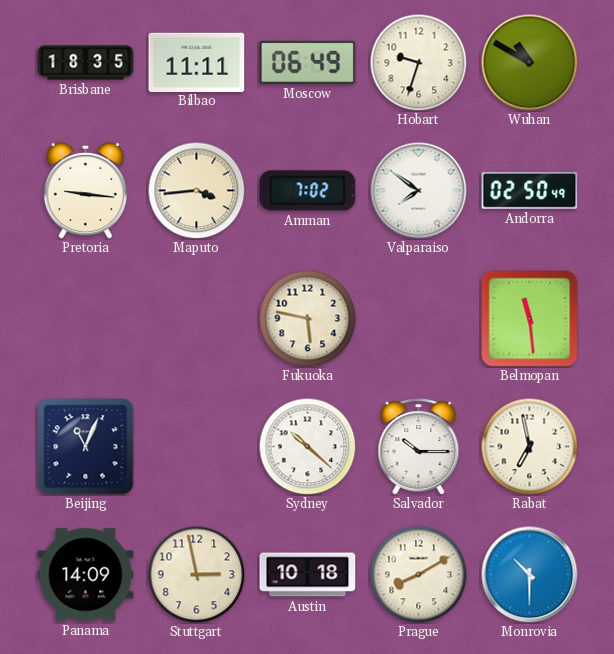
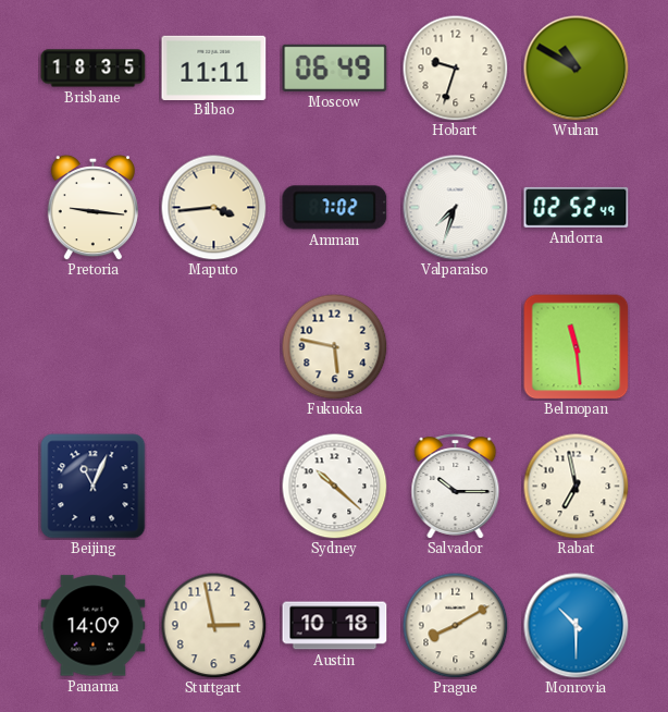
Valparaiso: 7:51 -> 7:33 (456, 208)
Andorra: 02:50 -> 02:52 (577, 207)
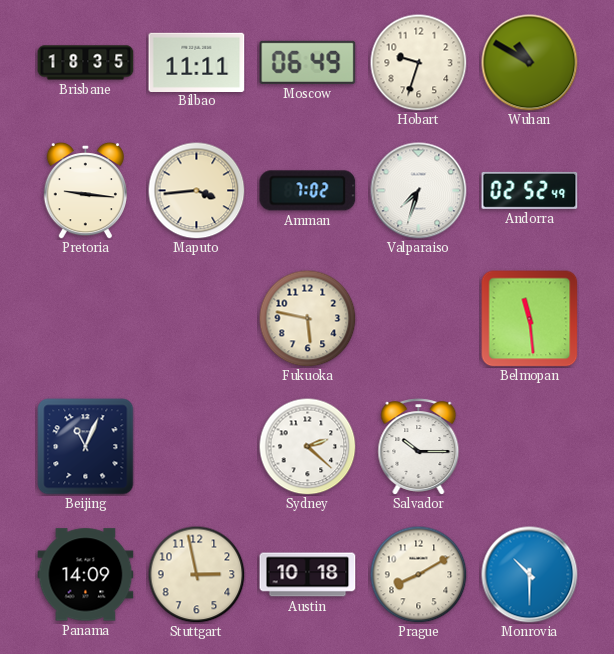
Sydney: 10:22 -> 2:22 (307, 446)
Rabat: 6:58 -> none (576, 486)
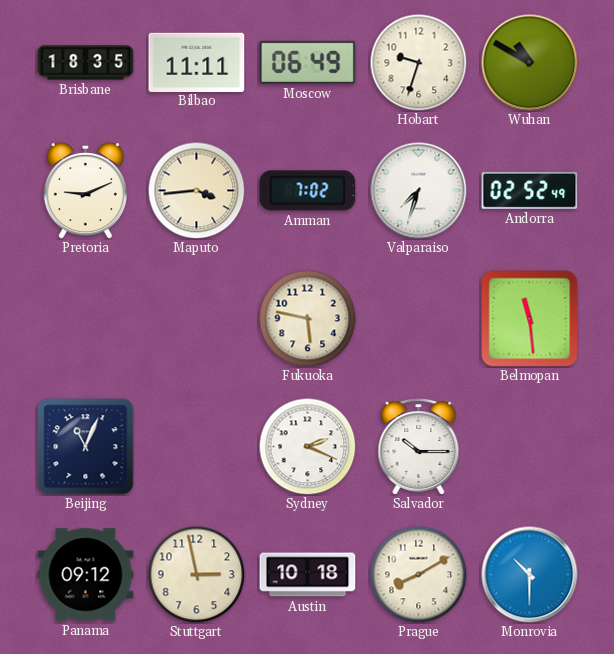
Pretoria: 9:16 -> 9:11 (85, 190)
Sydney: 2:22 -> 2:19 (307, 446)
Panama: 14:09 -> 09:12 (86, 575)
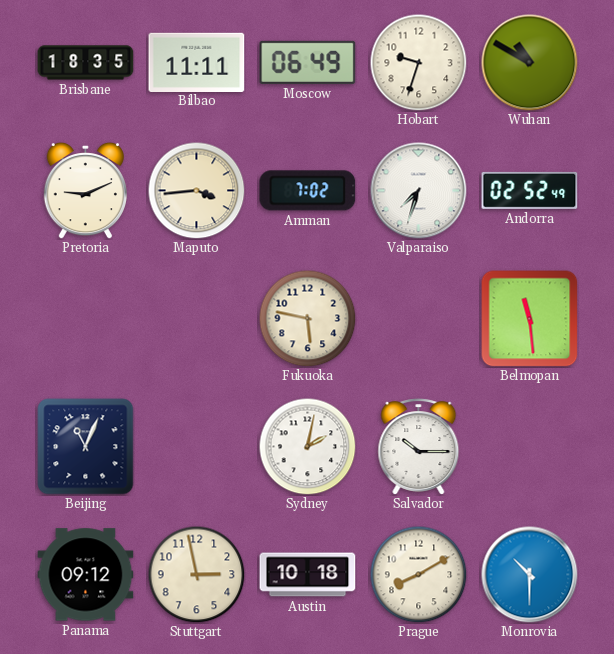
Sydney: 2:19 -> 2:02 (307, 446)
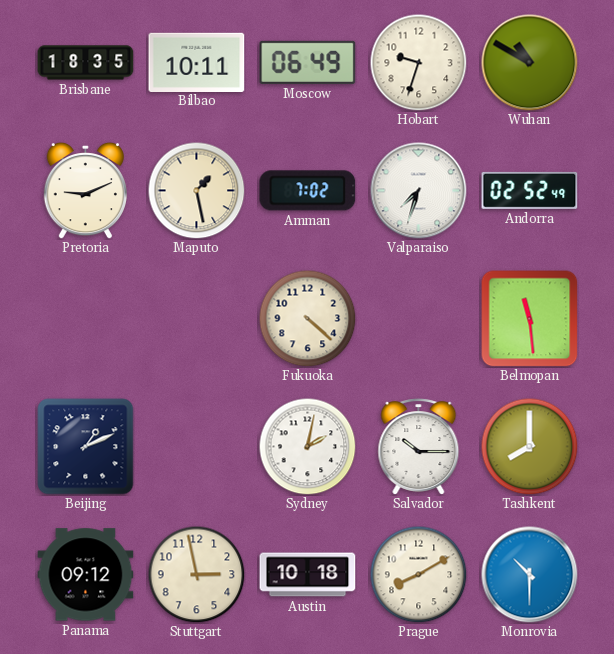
Bilbao: 11:11 -> 10:11 (197, 62)
Maputo: 3:44 -> 1:28 (196, 190)
Fukuoka: 5:47 -> 4:22 (307, 318)
Beijing: 11:04 -> 1:11 (86, 447)
Tashkent: none -> 8:00 (529, 446)
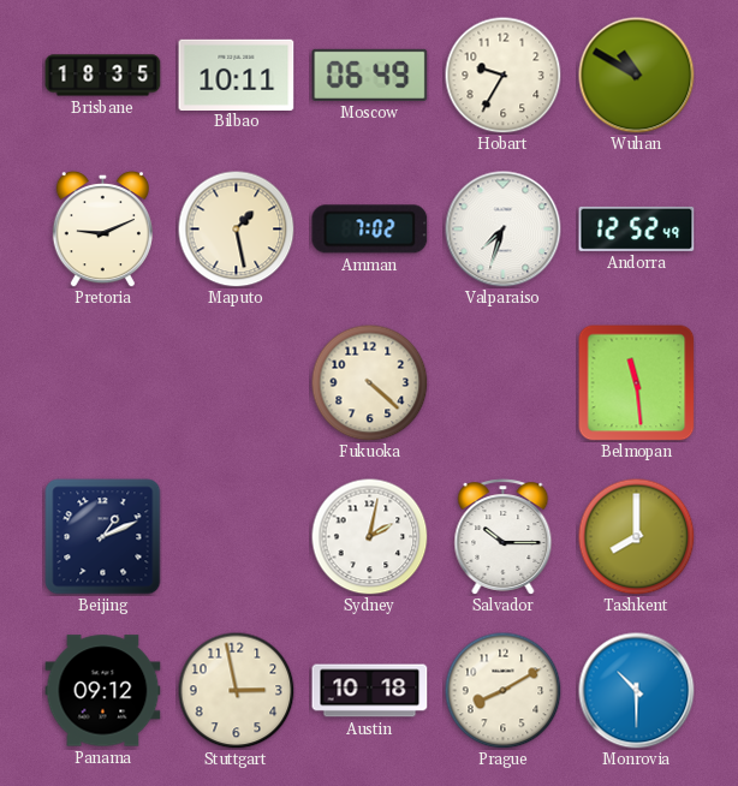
Hobart: 9:33 -> 9:35 (502, 75)
Andorra: 02:52 -> 12:52 (637, 228)
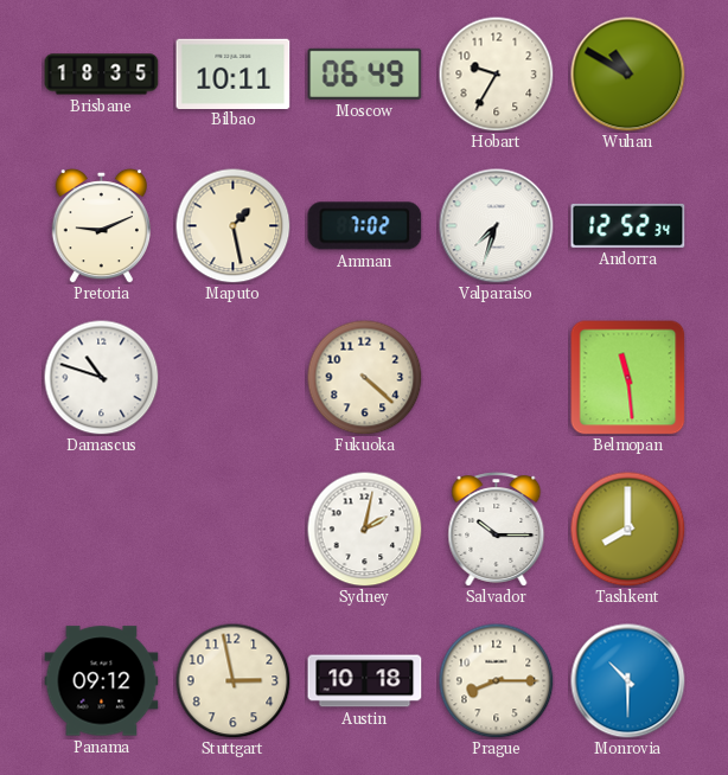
Andorra: 12:52:49 -> 12:52:34 (628, 225)
Damascus: none -> 10:48 (101, 377)
Beijing: 1:11 -> none (103, 537)
Prague: 8:10 -> 8:15 (496, 680)
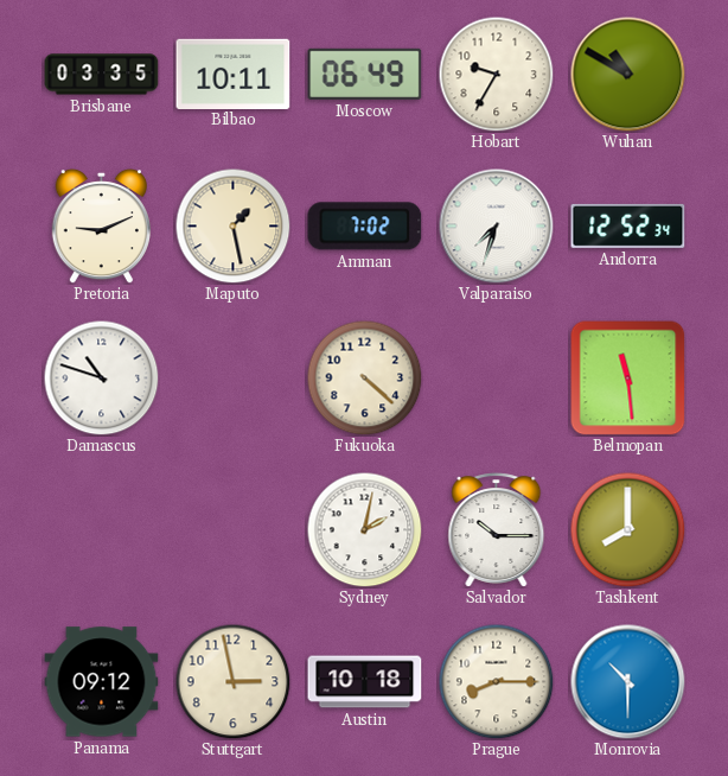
Brisbane: 18:35 -> 03:35 (102, 75)
